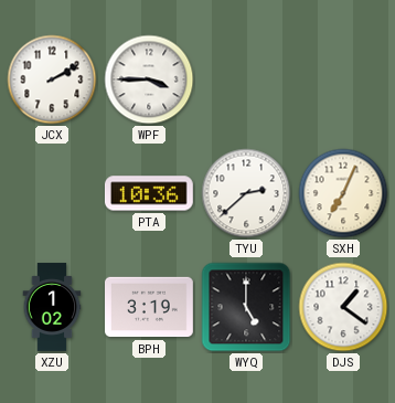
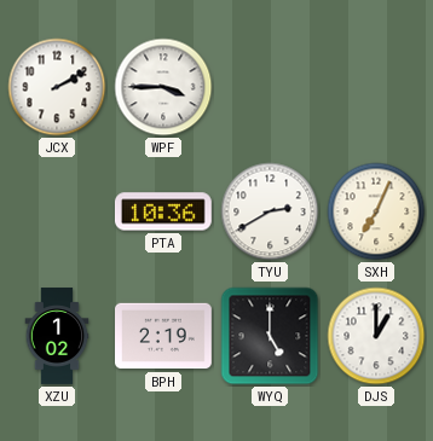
TYU: 2:38 -> 2:40 (270, 211)
BPH: 3:19 -> 2:19 (164, 336)
DJS: 1:21 -> 1:00 (376, 336)
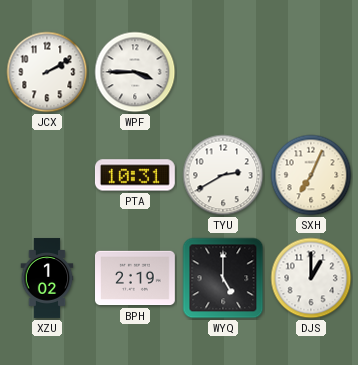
PTA: 10:36 -> 10:31 (135, 175)
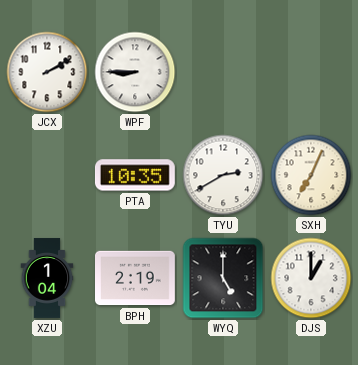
WPF: 3:45 -> 8:45 (135, 72)
PTA: 10:31 -> 10:35 (135, 175)
XZU: 1:02 -> 1:04 (47, 278)
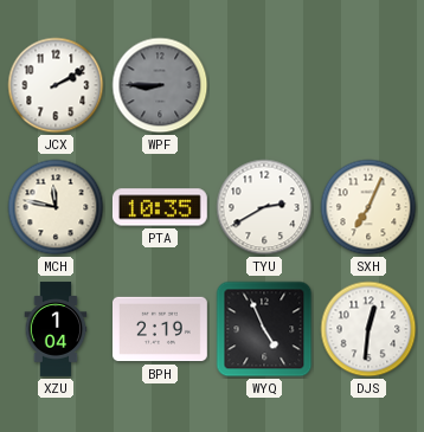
WPF dial: white -> grey (160, 85)
MCH: none -> 11:47 (56, 207)
WYQ: 5:00 -> 4:56 (264, 329)
DJS: 1:00 -> 12:31 (368, 329)
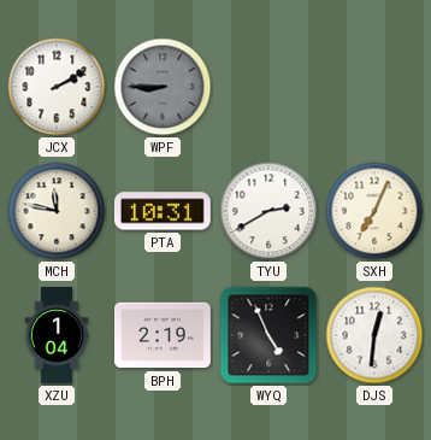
PTA: 10:35 -> 10:31 (163, 211)
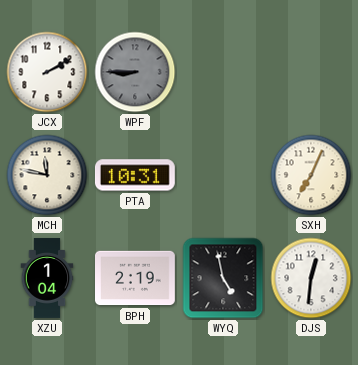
TYU: 2:40 -> none (268, 211)
WYQ: 4:56 -> 4:58 (223, 278)
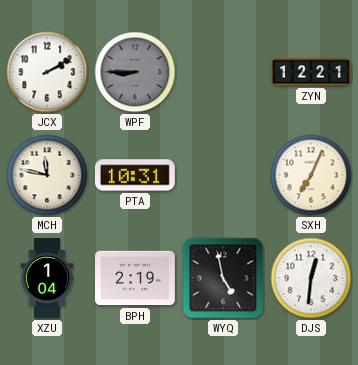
ZYN: none -> 12:21 (311, 72)
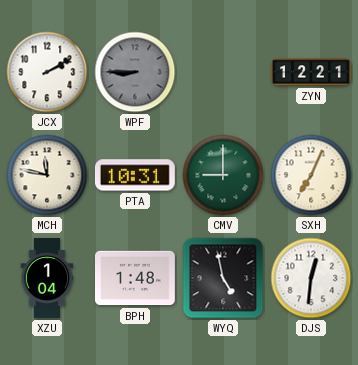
CMV: none -> 9:00 (223, 175)
BPH: 2:19 -> 1:48 (136, 278)
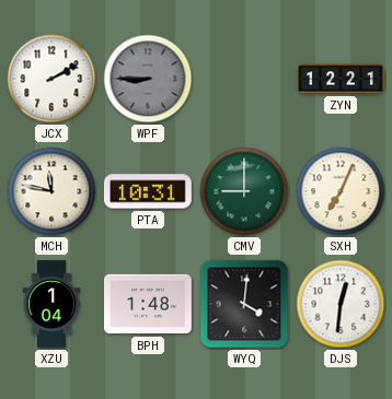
WYQ: 4:58 -> 4:01 (244, 304)
